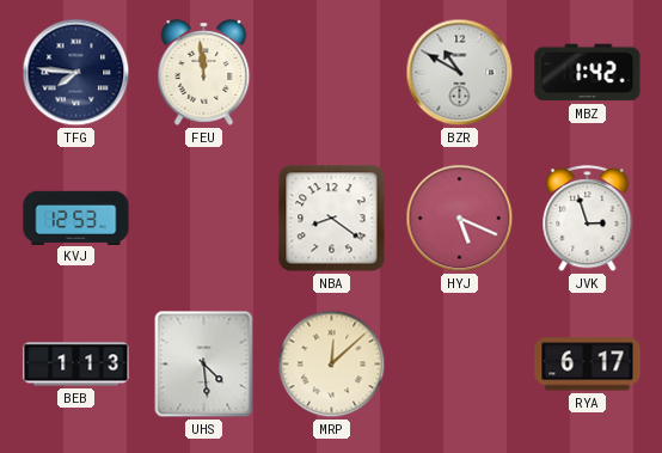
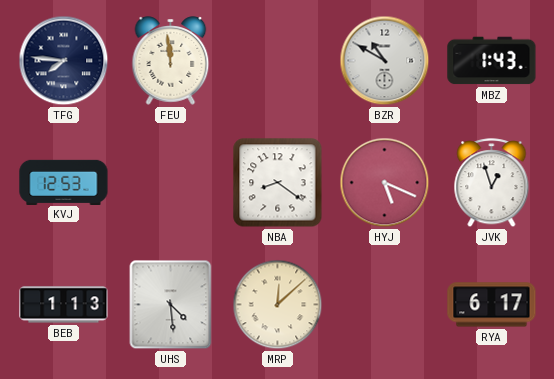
MBZ: 1:42 -> 1:43 (492, 61)
JVK: 2:57 -> 12:57 (492, 183)
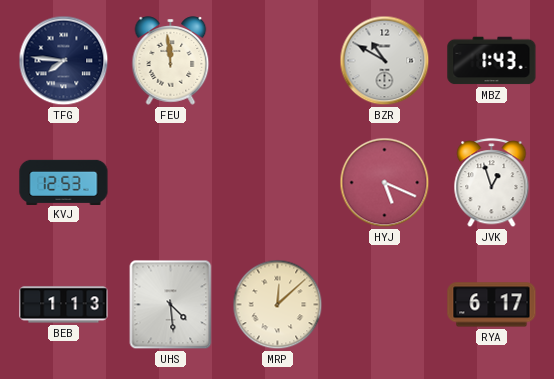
NBA: 8:21 -> none (278, 183)
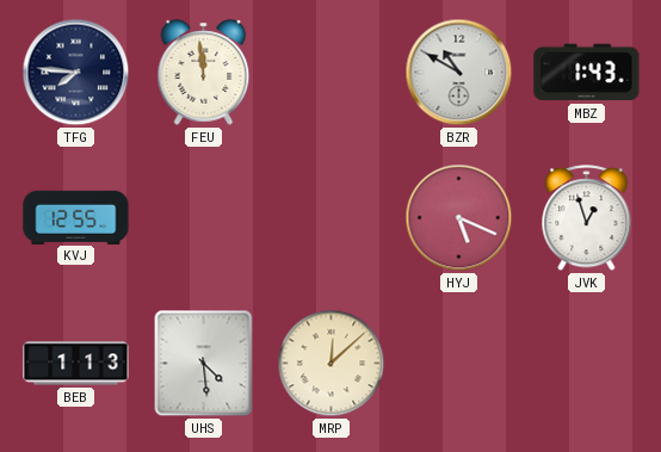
KVJ: 12:53 -> 12:55 (76, 217)
RYA: 6:17 -> none (492, 305)
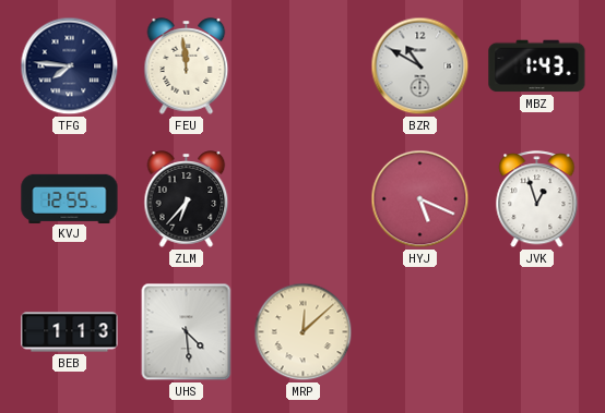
ZLM: none -> 6:37 (187, 199)
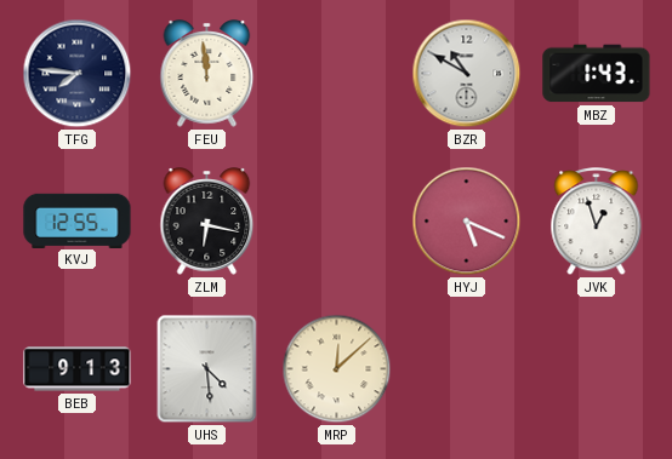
ZLM: 6:37 -> 6:17 (207, 222)
BEB: 1:13 -> 9:13 (78, 369)
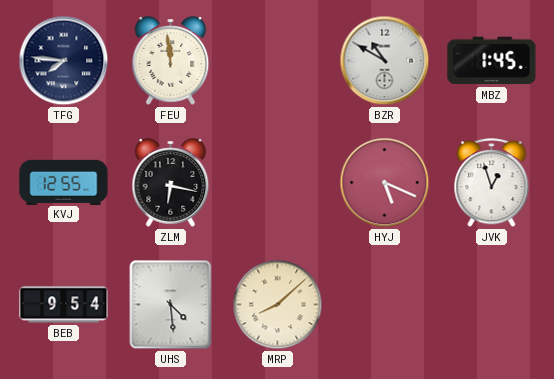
MBZ: 1:43 -> 1:45 (492, 61)
BEB: 9:13 -> 9:54 (64, 305)
MRP: 12:08 -> 8:08 (278, 305)
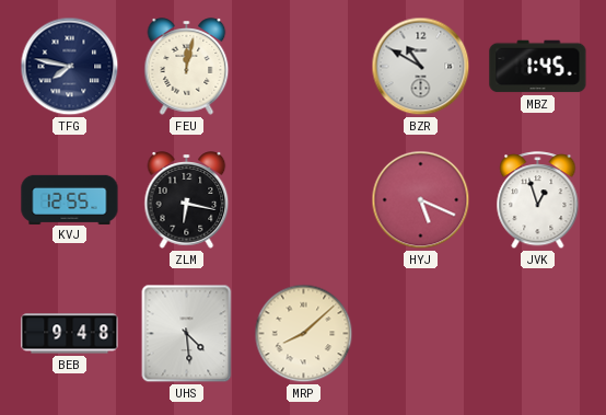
TFG: 7:46 -> 7:47 (70, 67)
FEU: 11:59 -> 12:02 (187, 67)
BEB: 9:54 -> 9:48 (70, 334)
